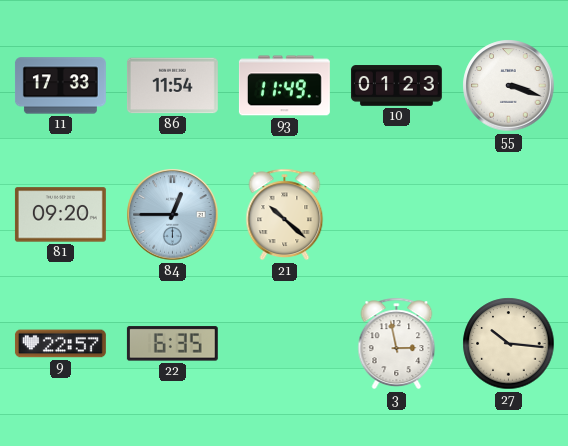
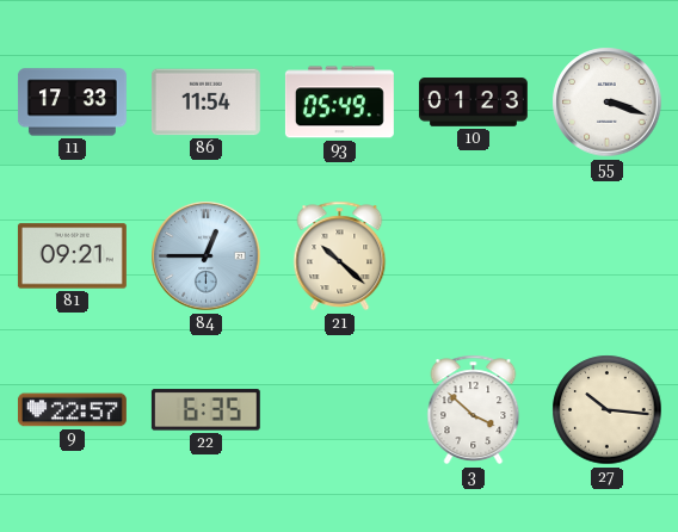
93: 11:49 -> 05:49 (339, 103)
81: 09:20 -> 09:21 (72, 256)
3: 2:58 -> 3:52 (474, 410)
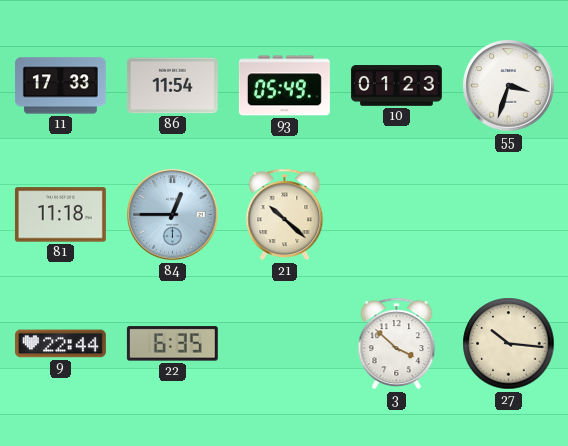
55: 3:18 -> 3:33 (509, 86)
81: 09:21 -> 11:18 (60, 215)
9: 22:57 -> 22:44 (60, 344)
